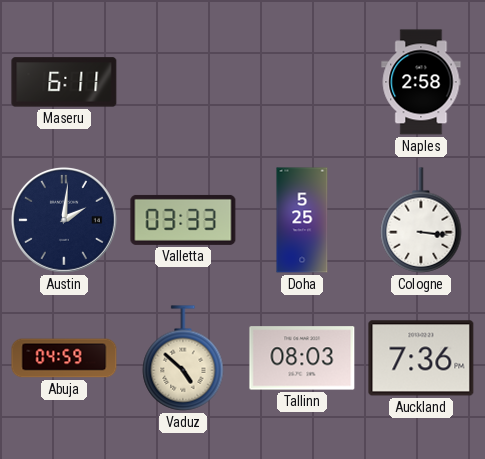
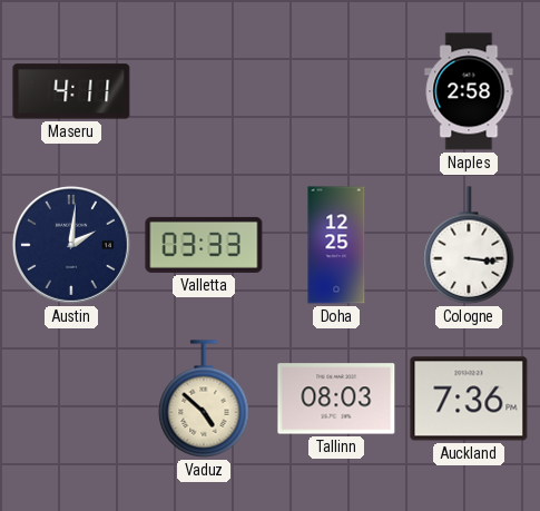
Maseru: 6:11 -> 4:11 (71, 91)
Doha: 5:25 -> 12:25 (336, 245)
Abuja: 04:59 -> none (64, 358)
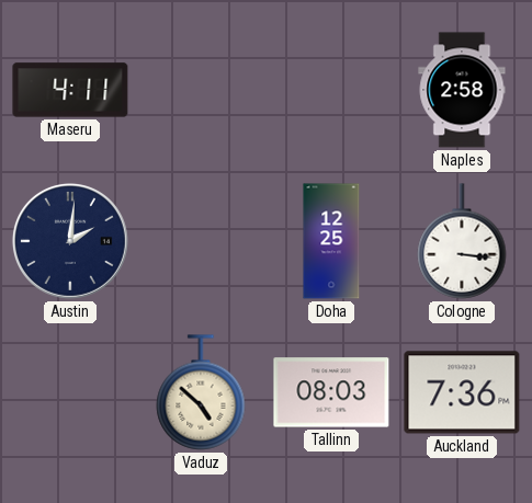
Valletta: 03:33 -> none (204, 245)
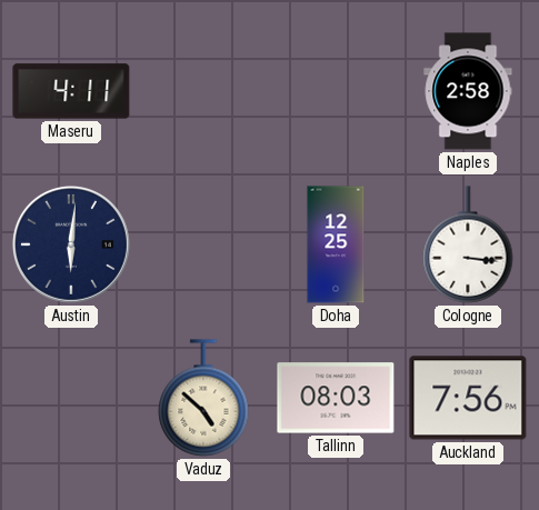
Austin: 2:01 -> 6:01 (71, 244)
Auckland: 7:36 -> 7:56 (468, 398)
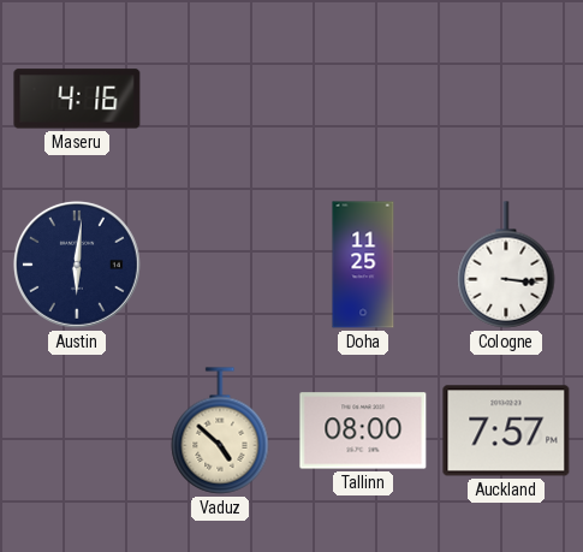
Maseru: 4:11 -> 4:16 (77, 99)
Naples: 2:58 -> none (468, 91)
Doha: 12:25 -> 11:25 (363, 265)
Tallinn: 08:03 -> 08:00 (363, 431)
Auckland: 7:56 -> 7:57 (506, 431)
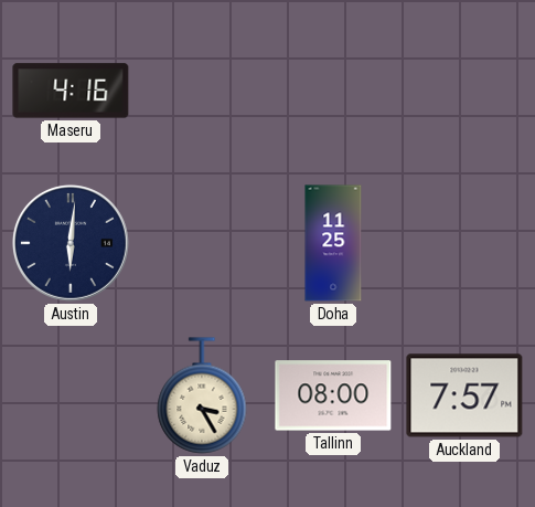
Cologne: 3:16 -> none (506, 265)
Vaduz: 4:52 -> 3:25 (202, 395)
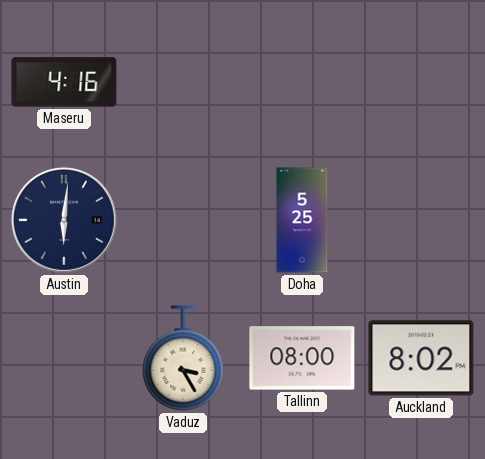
Doha: 11:25 -> 5:25 (302, 220)
Auckland: 7:57 -> 8:02 (421, 358)
